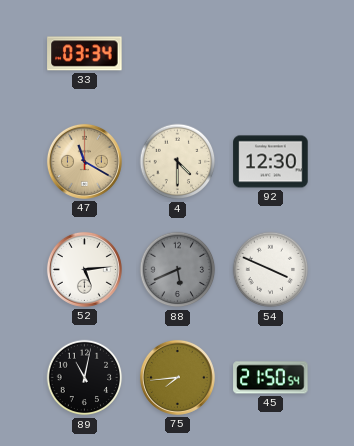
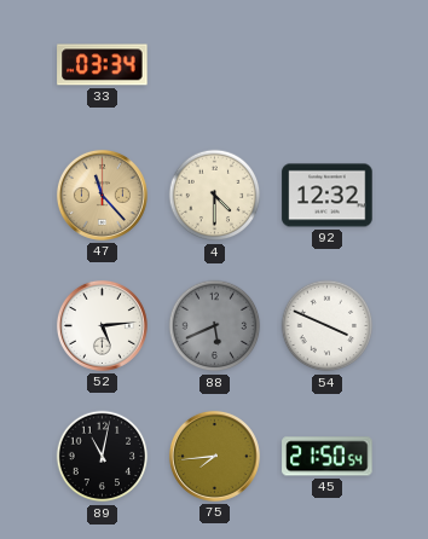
47: 11:20 -> 11:23 (102, 195)
92: 12:30 -> 12:32 (328, 196)
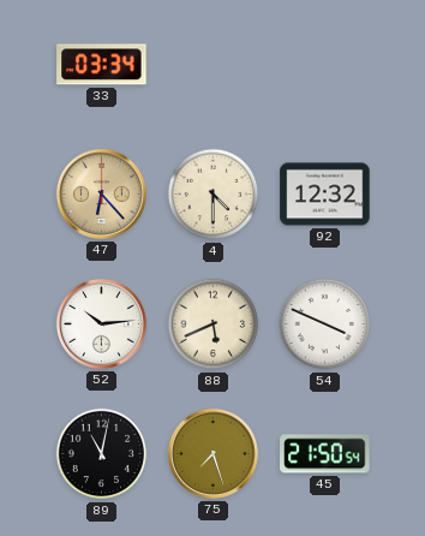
47: 11:23 -> 6:23 (101, 193)
52: 5:14 -> 10:14 (101, 323)
88 dial: grey -> cream (214, 324)
75: 7:44 -> 7:27 (212, 453)
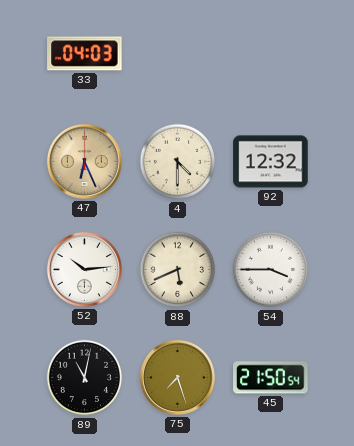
33: 03:34 -> 04:03 (85, 54)
47: 6:23 -> 6:26 (84, 161)
54: 3:49 -> 3:45 (271, 270)
